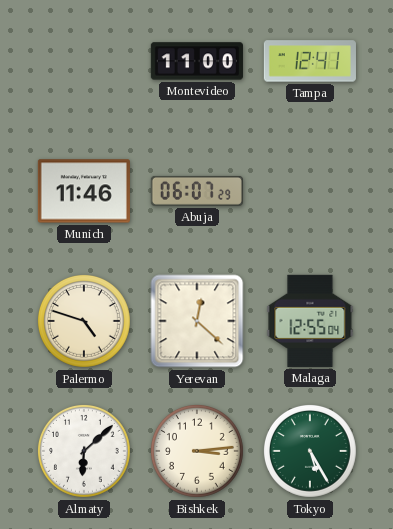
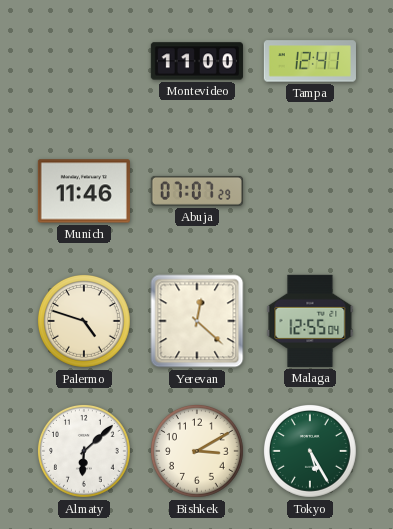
Abuja: 06:07 -> 07:07 (197, 191)
Bishkek: 3:14 -> 3:10 (197, 451)
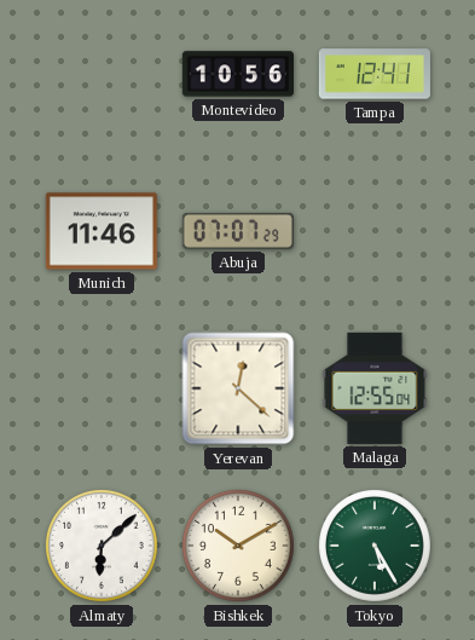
Montevideo: 11:00 -> 10:56 (238, 74)
Palermo: 4:48 -> none (84, 321)
Bishkek: 3:10 -> 10:10 (238, 546)
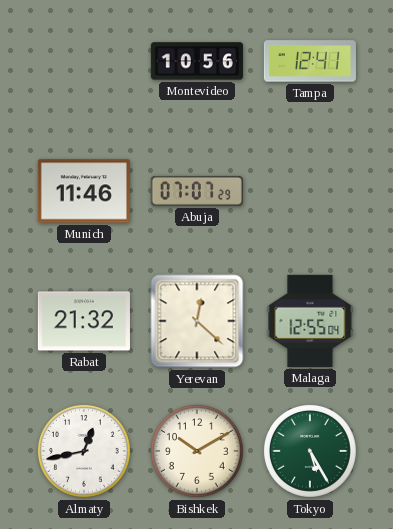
Rabat: none -> 21:32 (84, 321)
Almaty: 6:08 -> 12:43 (84, 451)
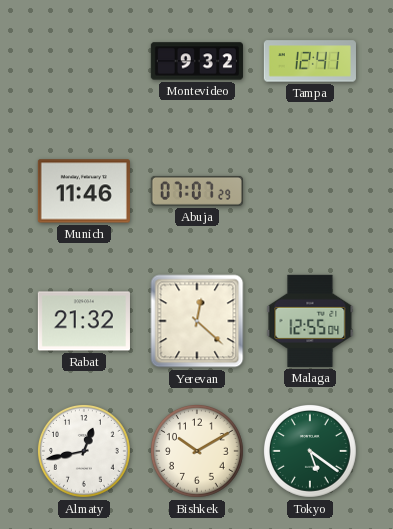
Montevideo: 10:56 -> 9:32 (197, 61)
Tokyo: 5:25 -> 5:21 (310, 451)
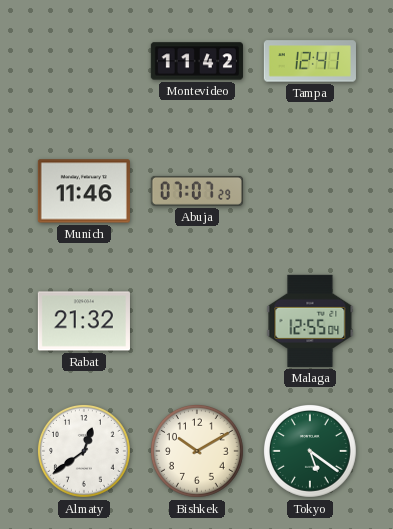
Montevideo: 9:32 -> 11:42 (197, 61)
Yerevan: 12:22 -> none (197, 321)
Almaty: 12:43 -> 12:39 (84, 451)
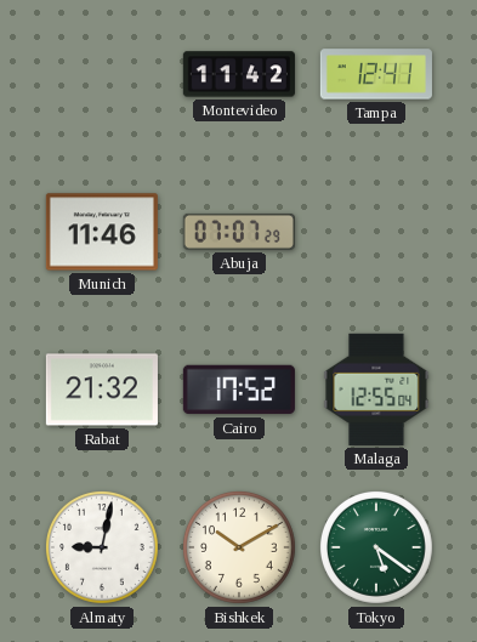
Cairo: none -> 17:52 (239, 390)
Almaty: 12:39 -> 9:02 (102, 547)
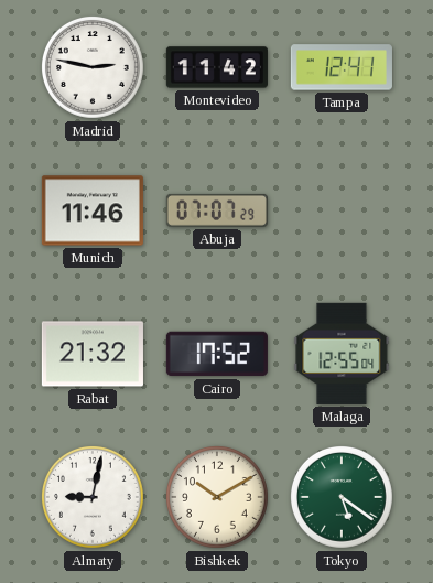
Madrid: none -> 2:47 (93, 67)
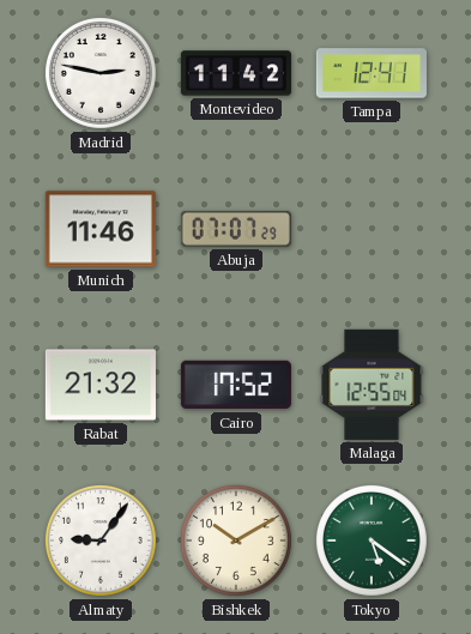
Almaty: 9:02 -> 9:06 (101, 541)
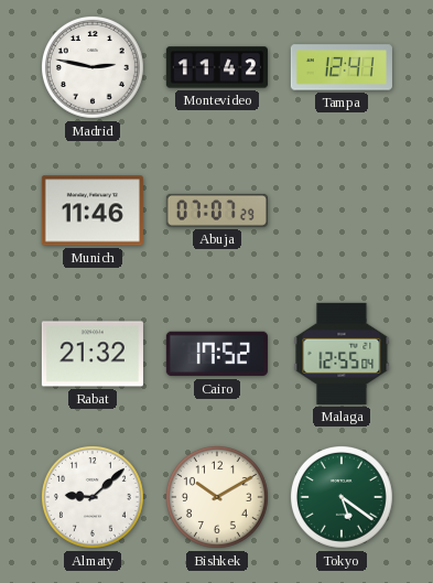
Almaty: 9:06 -> 9:08 (93, 497)
